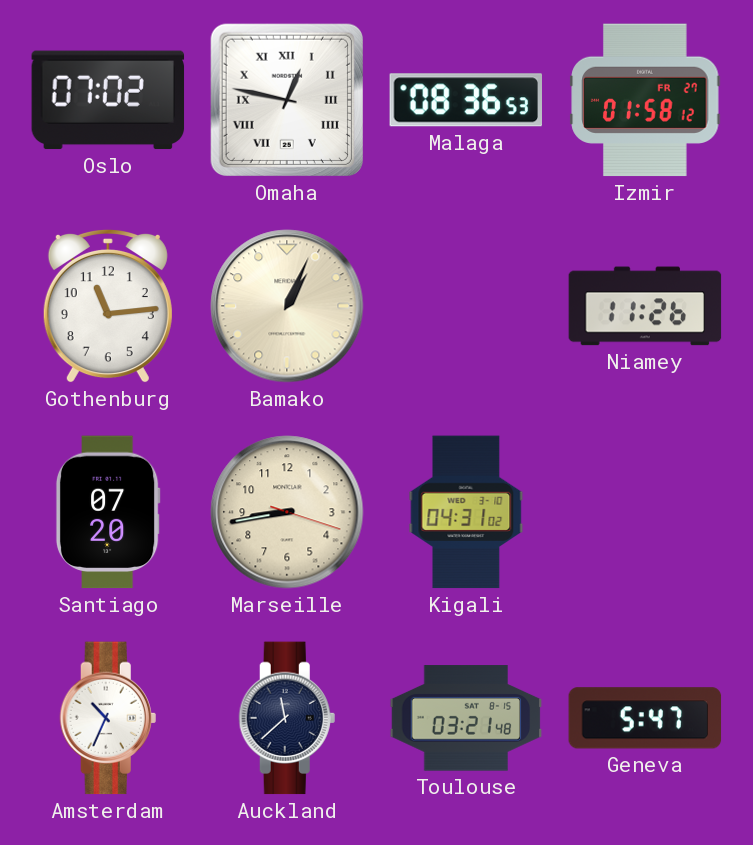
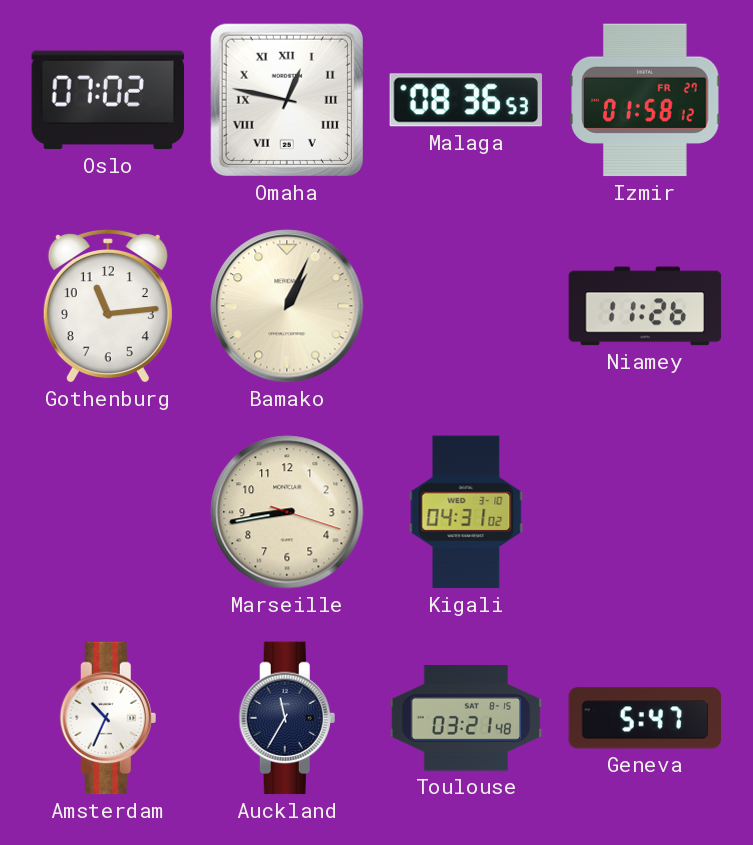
Santiago: 07:20 -> none (108, 512)
Auckland: 11:38 -> 11:35 (287, 718)
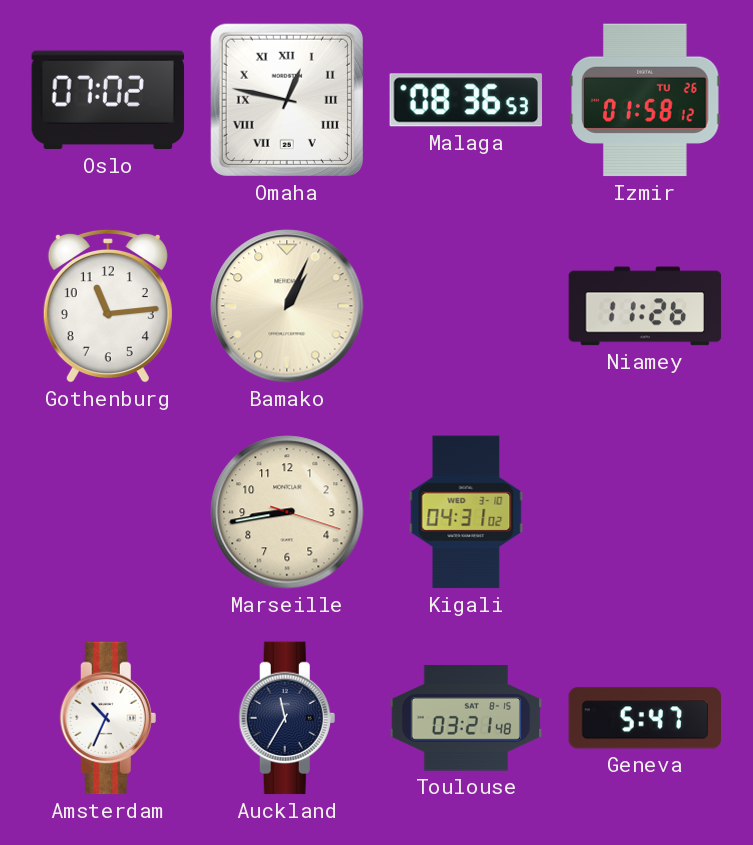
Izmir date: FR 27 -> TU 26 (645, 100)
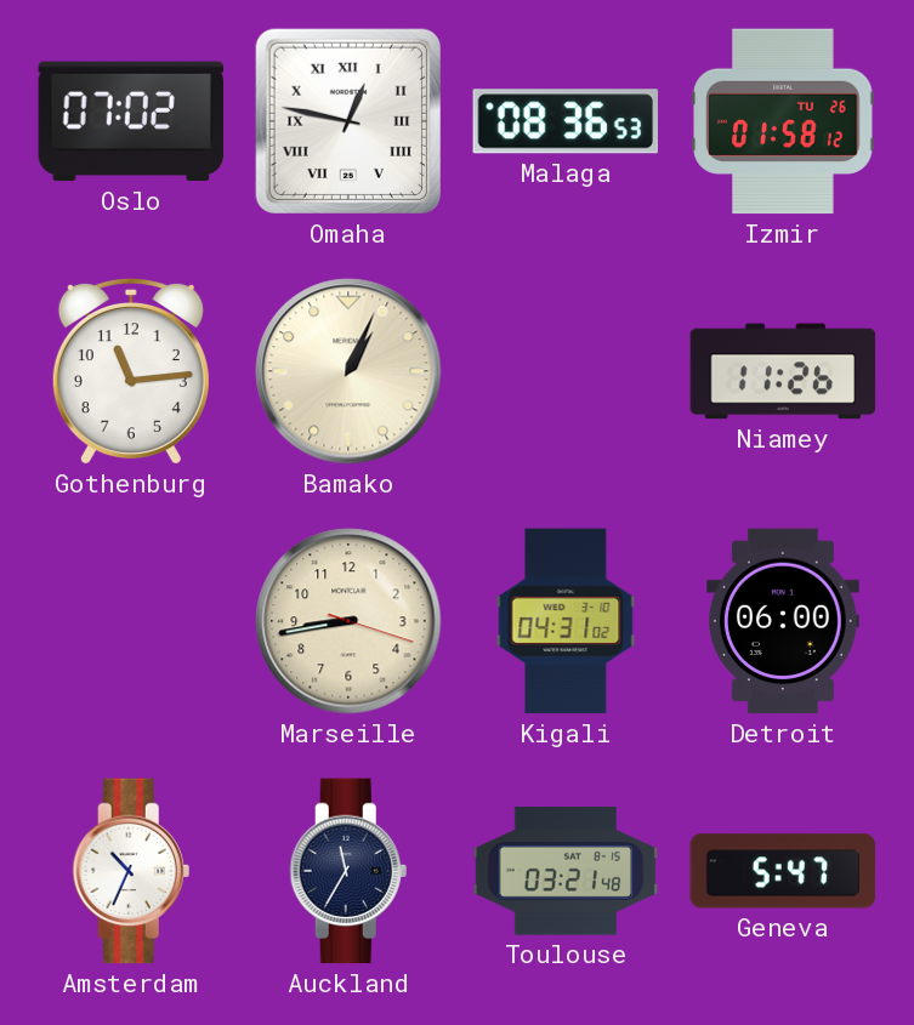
Detroit: none -> 06:00 (783, 621)
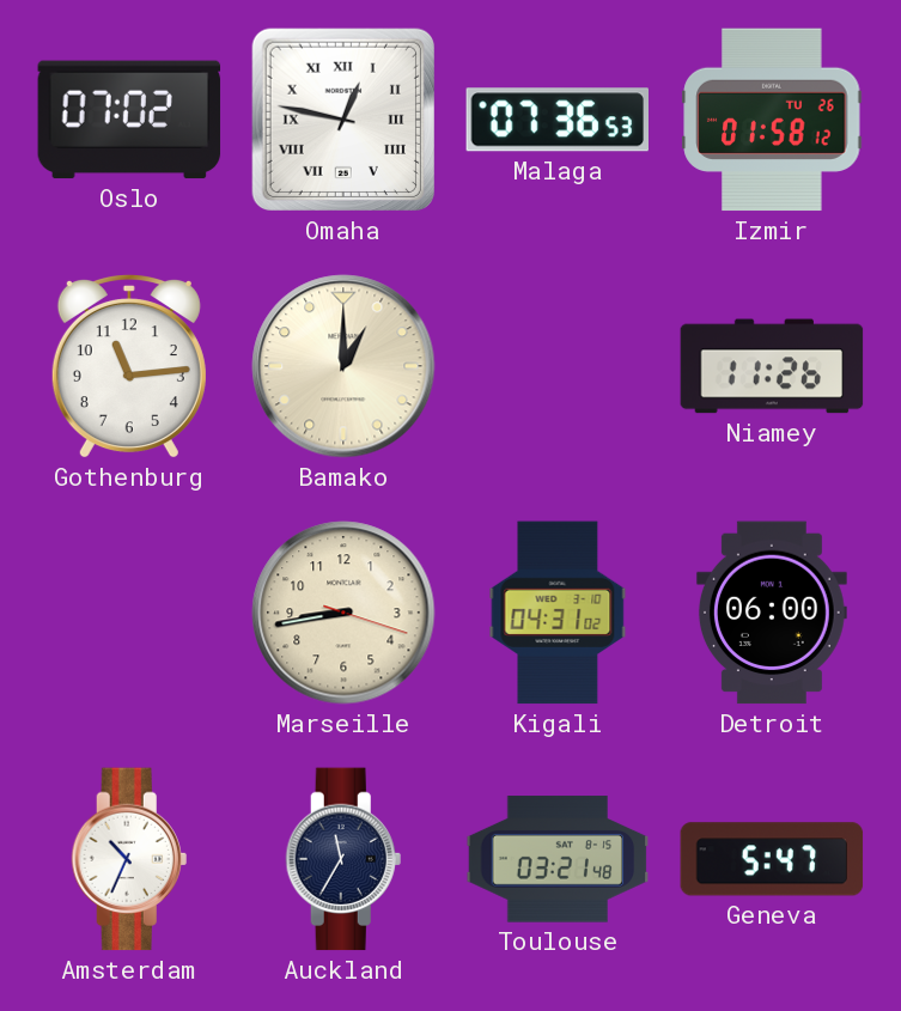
Malaga: 08:36 -> 07:36 (556, 120)
Bamako: 1:04 -> 1:00 (343, 366)
